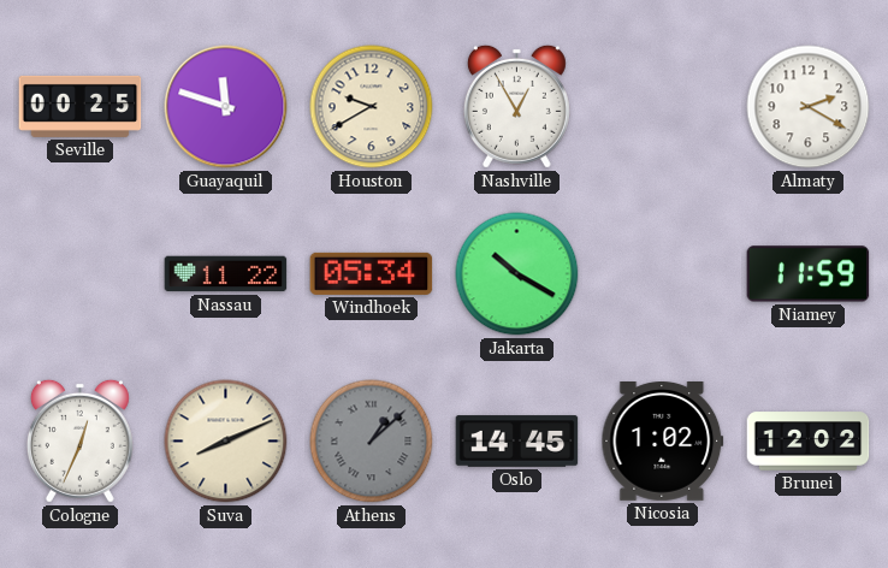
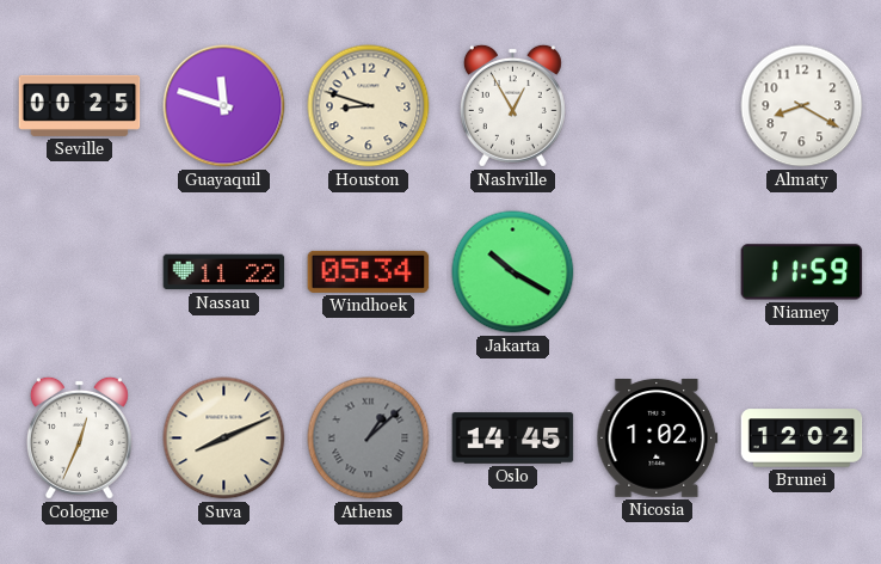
Houston: 9:40 -> 8:48 (369, 106)
Almaty: 2:20 -> 8:20 (802, 106)
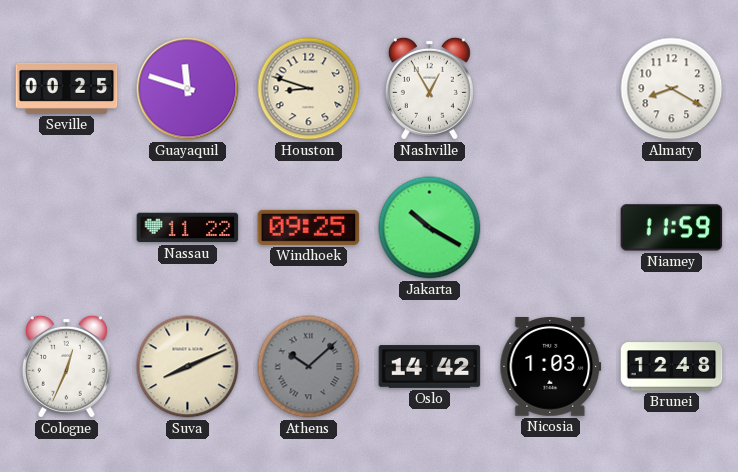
Windhoek: 05:34 -> 09:25 (309, 227)
Athens: 1:08 -> 10:08 (309, 367)
Oslo: 14:45 -> 14:42 (430, 367)
Nicosia: 1:02 -> 1:03 (551, 367)
Brunei: 12:02 -> 12:48 (672, 367)
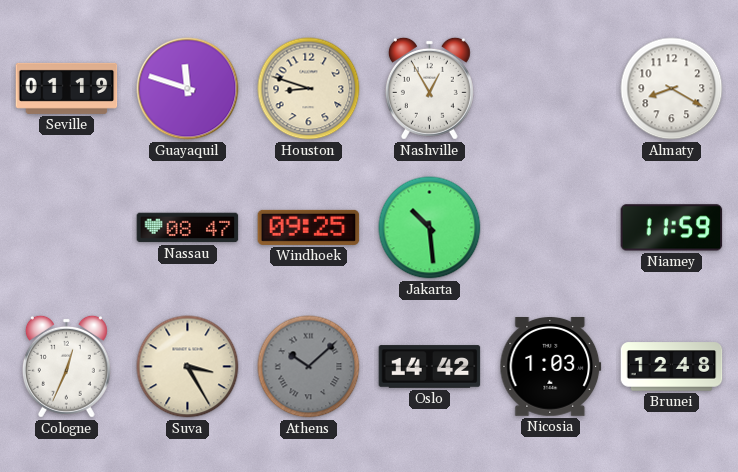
Seville: 00:25 -> 01:19 (67, 88)
Nassau: 11:22 -> 08:47 (188, 228)
Jakarta: 10:20 -> 10:29 (430, 228)
Suva: 8:11 -> 3:25 (188, 367)
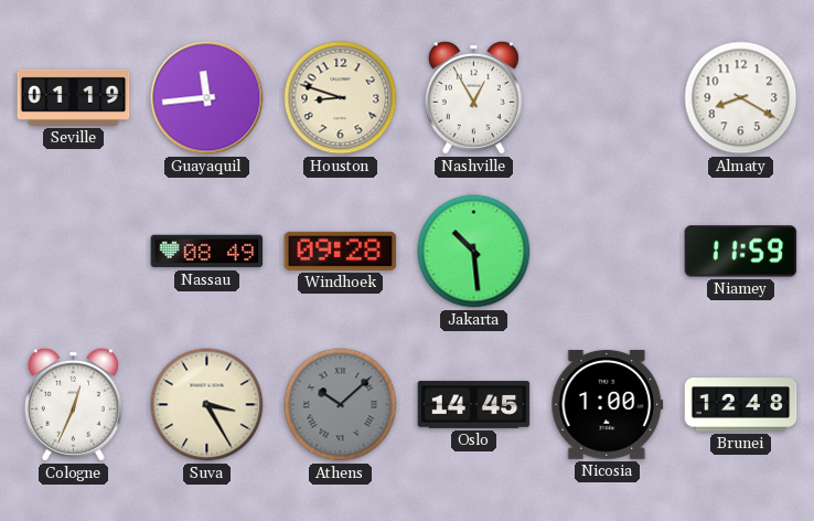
Guayaquil: 11:48 -> 11:44 (207, 98)
Nassau: 08:47 -> 08:49 (207, 252)
Windhoek: 09:25 -> 09:28 (341, 251)
Oslo: 14:42 -> 14:45 (474, 405)
Nicosia: 1:03 -> 1:00 (608, 405)
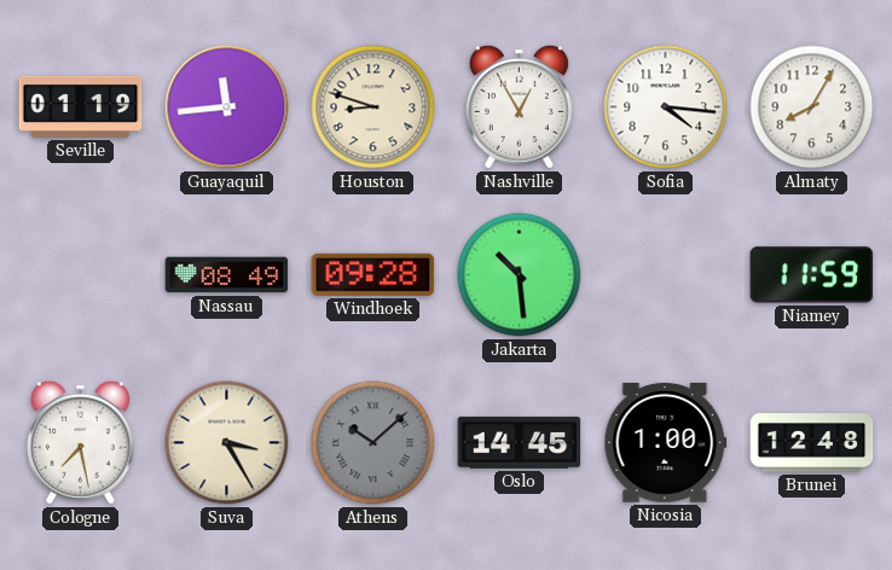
Sofia: none -> 4:16 (666, 107)
Almaty: 8:20 -> 8:05 (812, 107)
Cologne: 12:34 -> 7:28 (80, 442)
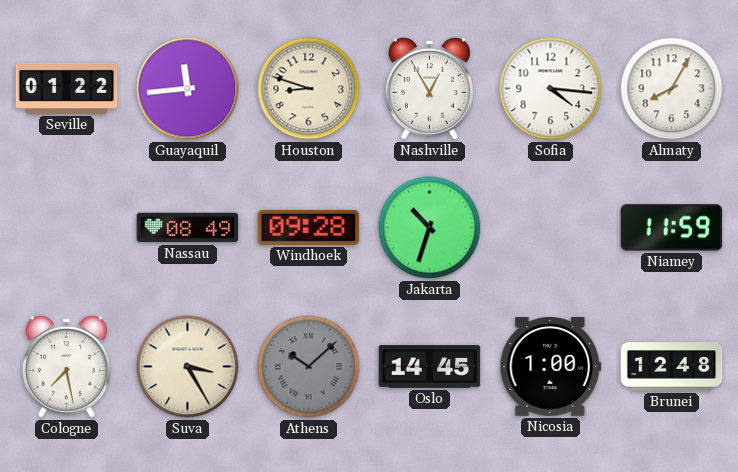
Seville: 01:19 -> 01:22 (67, 88)
Jakarta: 10:29 -> 10:33 (430, 228)
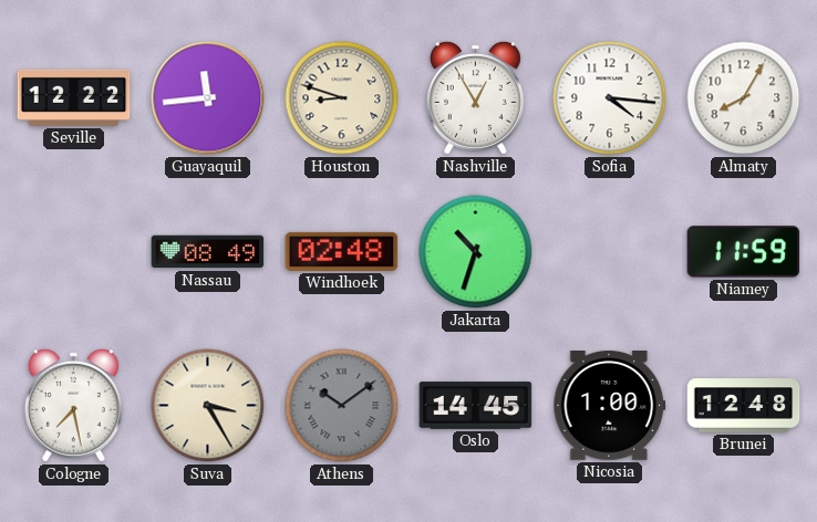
Seville: 01:22 -> 12:22 (74, 97)
Windhoek: 09:28 -> 02:48 (342, 251)
Athens: 10:08 -> 10:09 (342, 406)
